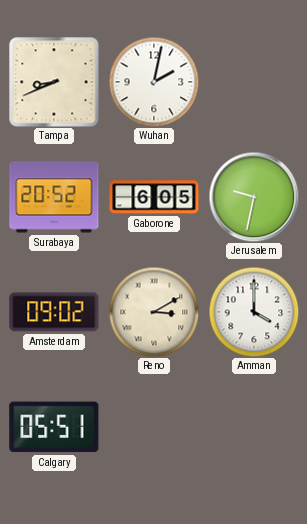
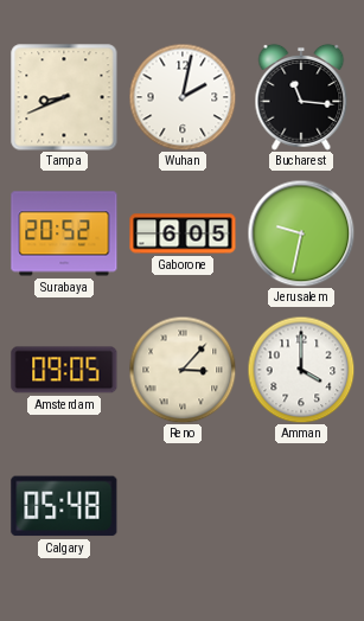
Bucharest: none -> 11:16 (301, 97)
Amsterdam: 09:02 -> 09:05 (64, 370)
Reno: 3:10 -> 3:07 (183, 370)
Calgary: 05:51 -> 05:48 (64, 506)
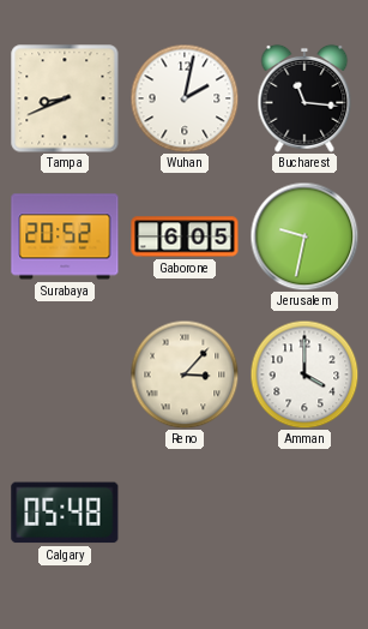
Amsterdam: 09:05 -> none (64, 370)
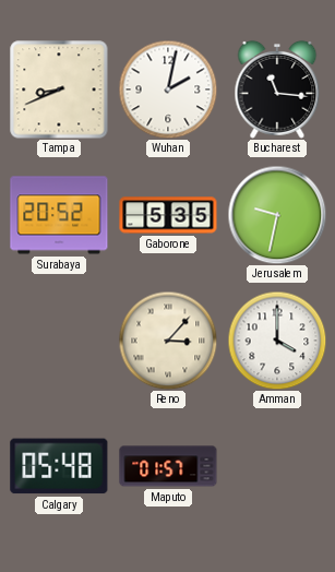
Gaborone: 6:05 -> 5:35 (168, 215)
Maputo: none -> 01:57 (168, 466)
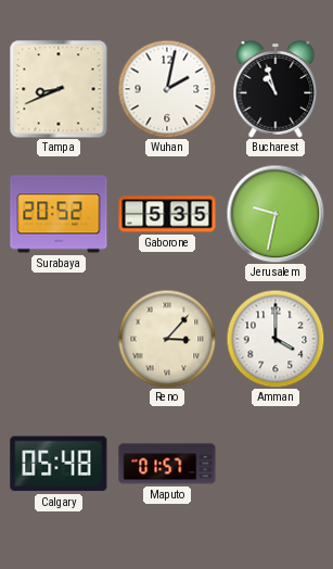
Bucharest: 11:16 -> 10:57 (276, 89)
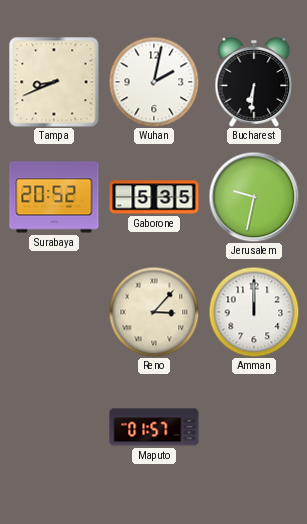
Bucharest: 10:57 -> 6:31 (254, 82)
Amman: 4:00 -> 12:00 (254, 312)
Calgary: 05:48 -> none (59, 464)
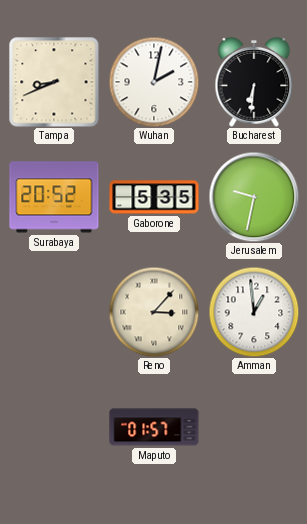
Amman: 12:00 -> 12:59 (254, 312)
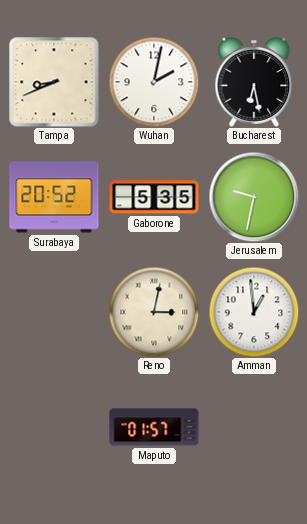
Bucharest: 6:31 -> 6:28 (254, 82)
Reno: 3:07 -> 3:02 (154, 312)
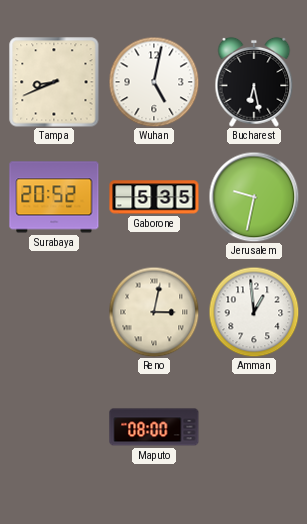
Wuhan: 2:02 -> 5:02 (154, 82)
Maputo: 01:57 -> 08:00 (154, 427)
